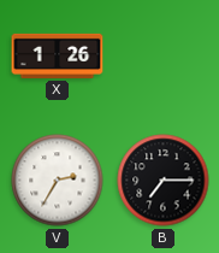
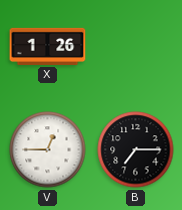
V: 2:35 -> 12:45 (48, 150)
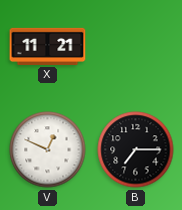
X: 1:26 -> 11:21 (48, 46)
V: 12:45 -> 12:49 (48, 150)
